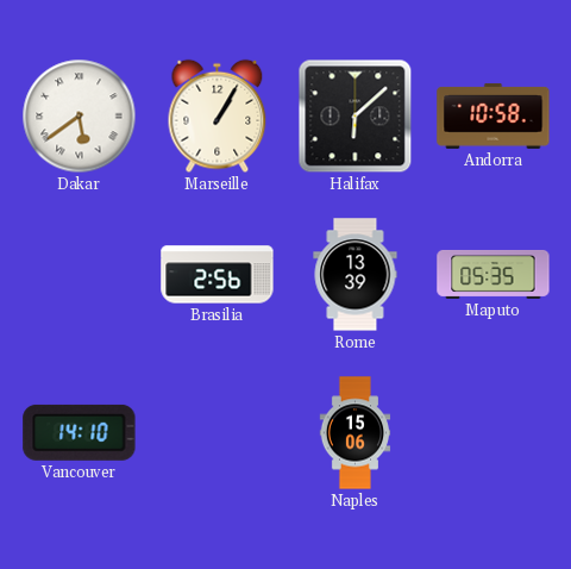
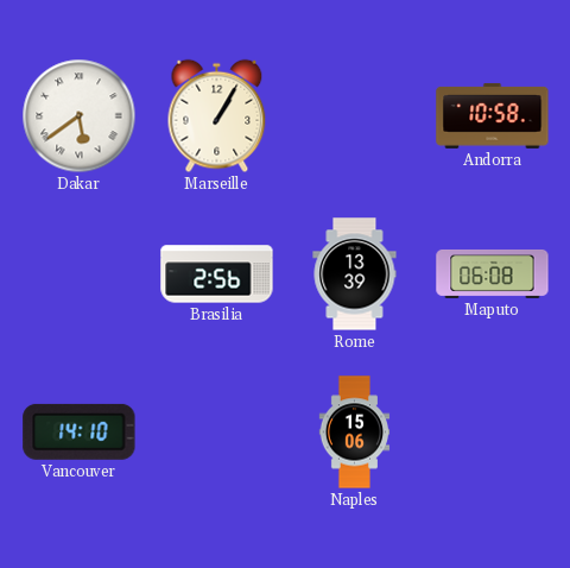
Halifax: 6:08 -> none (356, 117)
Maputo: 05:35 -> 06:08 (493, 273)
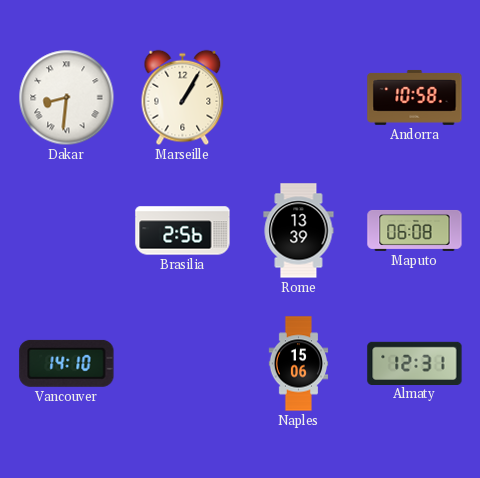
Dakar: 5:39 -> 8:31 (67, 98)
Almaty: none -> 12:31 (415, 363)
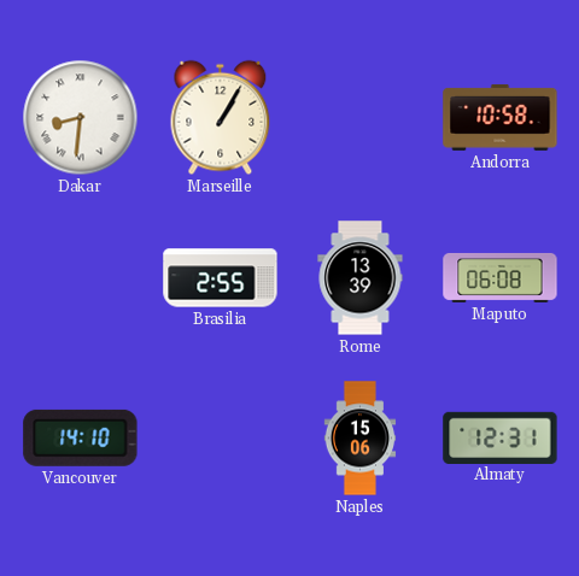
Brasilia: 2:56 -> 2:55 (221, 278)
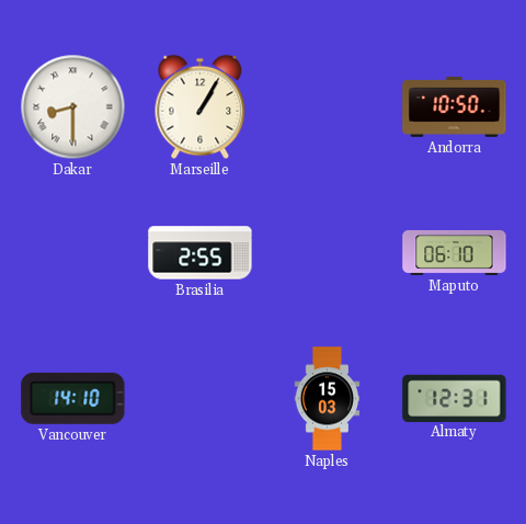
Dakar: 8:31 -> 8:30 (73, 107)
Andorra: 10:58 -> 10:50 (455, 106)
Rome: 13:39 -> none (361, 278)
Maputo: 06:08 -> 06:10 (455, 252)
Naples: 15:06 -> 15:03 (328, 399)
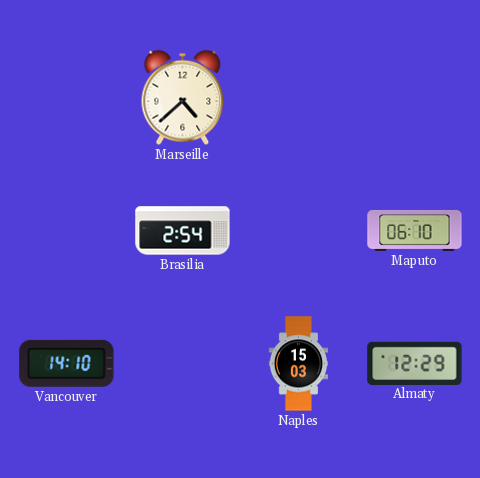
Dakar: 8:30 -> none (73, 107)
Marseille: 1:05 -> 4:38 (183, 98)
Andorra: 10:50 -> none (455, 106)
Brasilia: 2:55 -> 2:54 (183, 231)
Almaty: 12:31 -> 12:29 (415, 363)
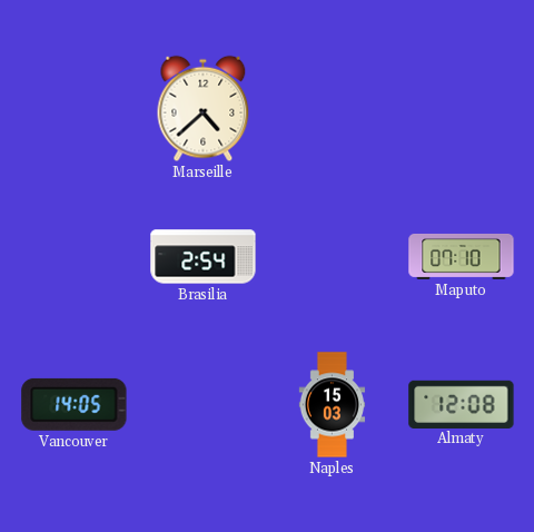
Maputo: 06:10 -> 07:10 (462, 256)
Vancouver: 14:10 -> 14:05 (75, 404)
Almaty: 12:29 -> 12:08 (462, 404)
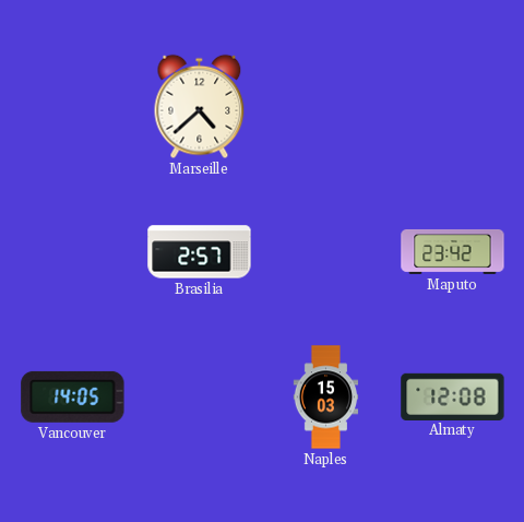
Brasilia: 2:54 -> 2:57 (200, 252)
Maputo: 07:10 -> 23:42 (453, 251)
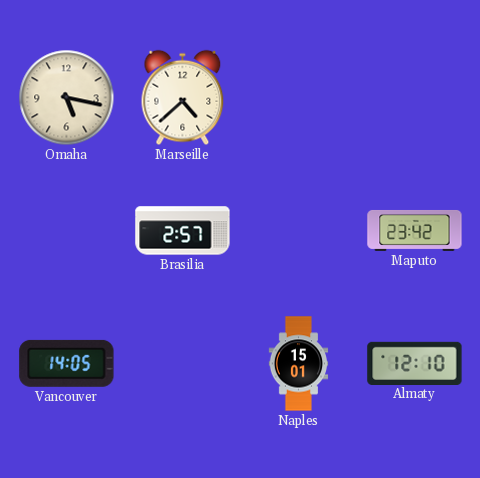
Omaha: none -> 5:17 (67, 98)
Naples: 15:03 -> 15:01 (299, 364)
Almaty: 12:08 -> 12:10 (415, 363)
